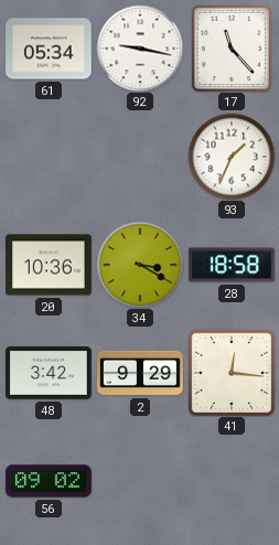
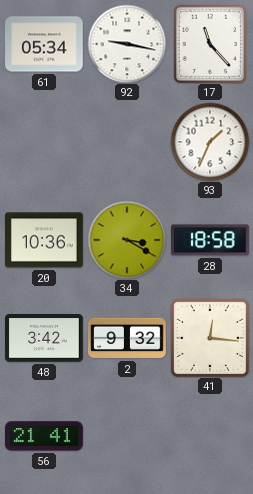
2: 9:29 -> 9:32 (127, 338)
56: 09:02 -> 21:41 (45, 436)
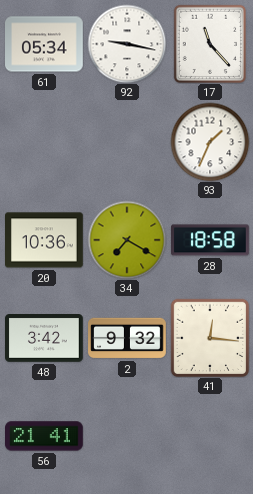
34: 3:20 -> 7:20 (127, 240)
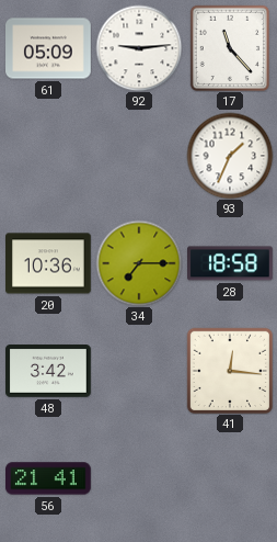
61: 05:34 -> 05:09 (49, 48)
92: 9:17 -> 9:14 (139, 48)
34: 7:20 -> 7:15 (139, 263)
2: 9:32 -> none (127, 338)
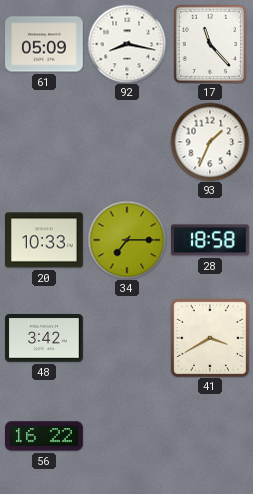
92: 9:14 -> 8:17 (127, 44)
20: 10:36 -> 10:33 (45, 240)
41: 12:16 -> 3:40 (209, 337)
56: 21:41 -> 16:22 (45, 436)
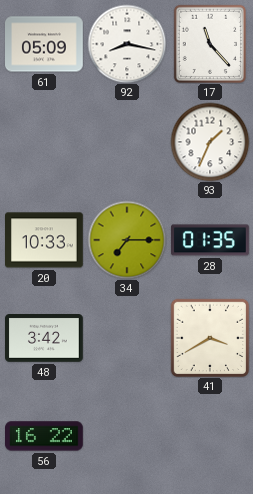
28: 18:58 -> 01:35 (211, 240)
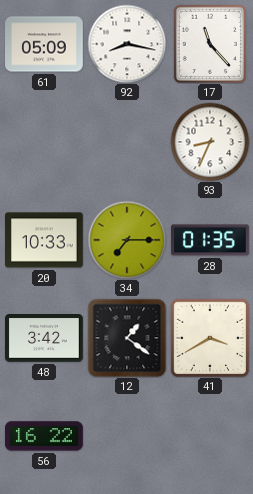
93: 1:34 -> 8:34 (210, 142)
12: none -> 1:21 (127, 338)
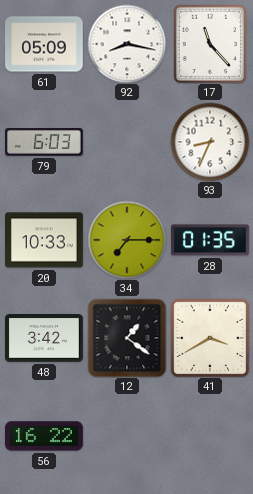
79: none -> 6:03 (45, 142)
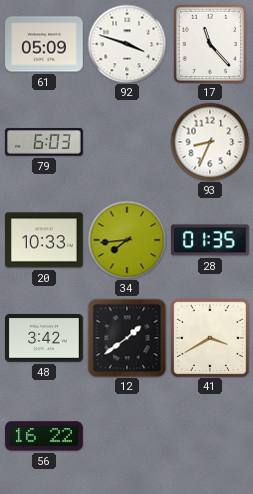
92: 8:17 -> 3:48 (127, 44)
34: 7:15 -> 7:44 (127, 240)
12: 1:21 -> 1:39 (127, 338)
